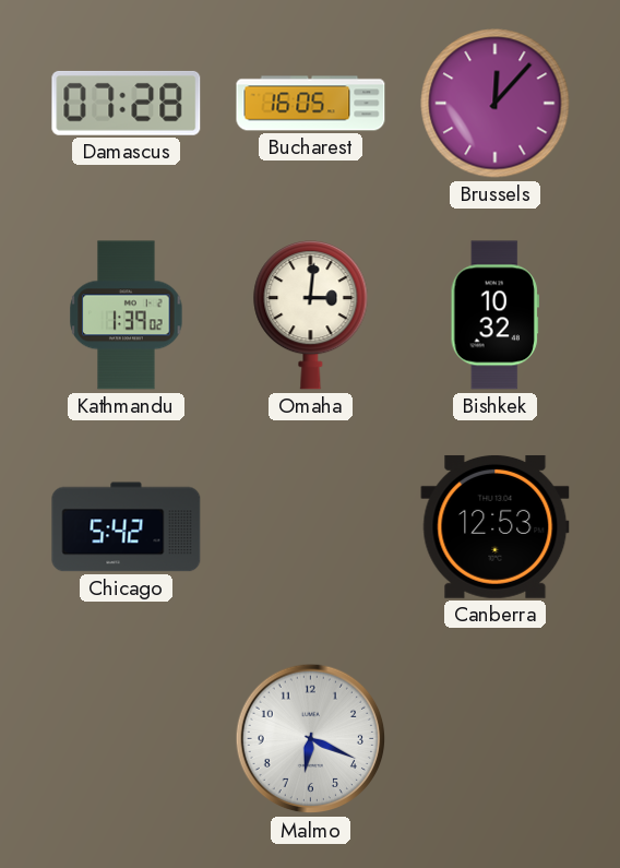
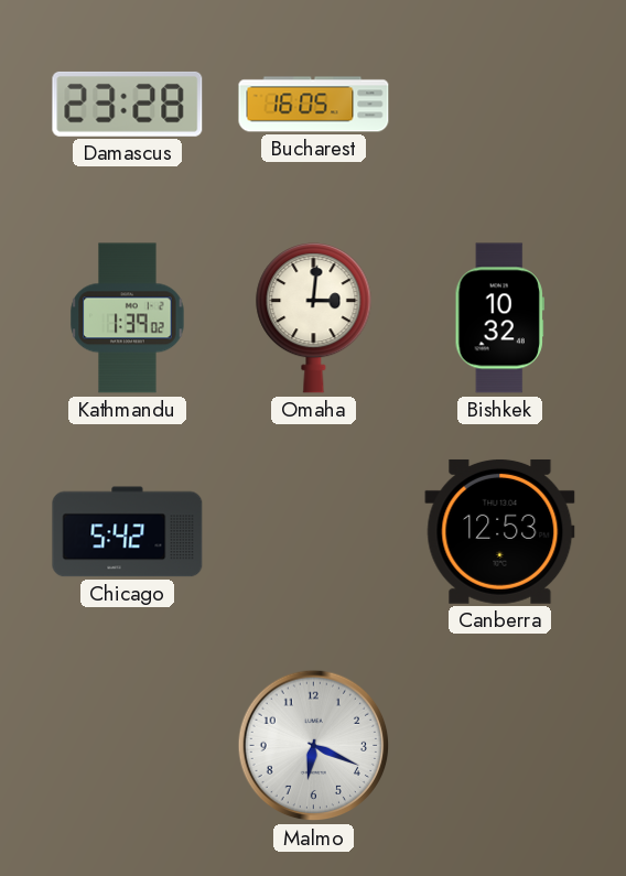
Damascus: 07:28 -> 23:28 (128, 104)
Brussels: 12:07 -> none (496, 104)
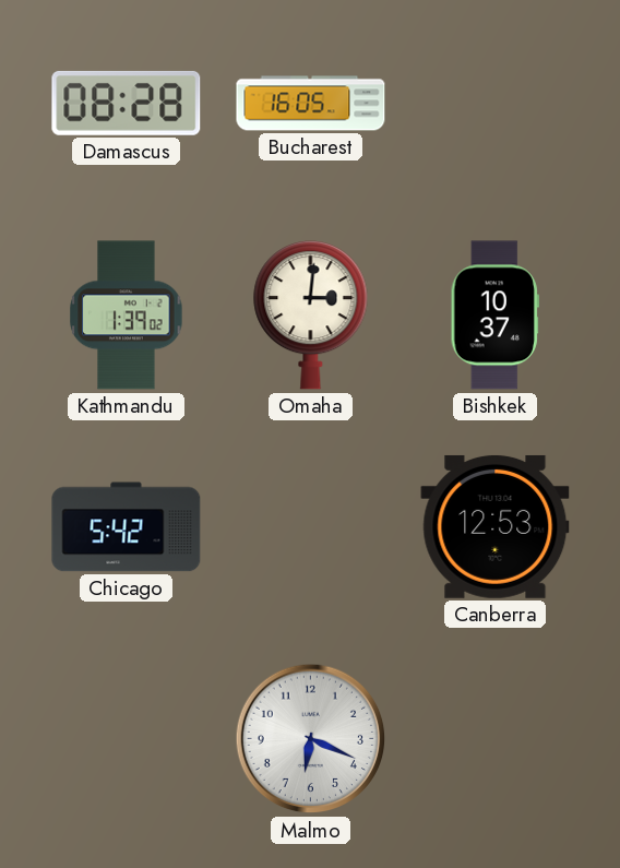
Damascus: 23:28 -> 08:28 (127, 103)
Bishkek: 10:32 -> 10:37 (494, 316)
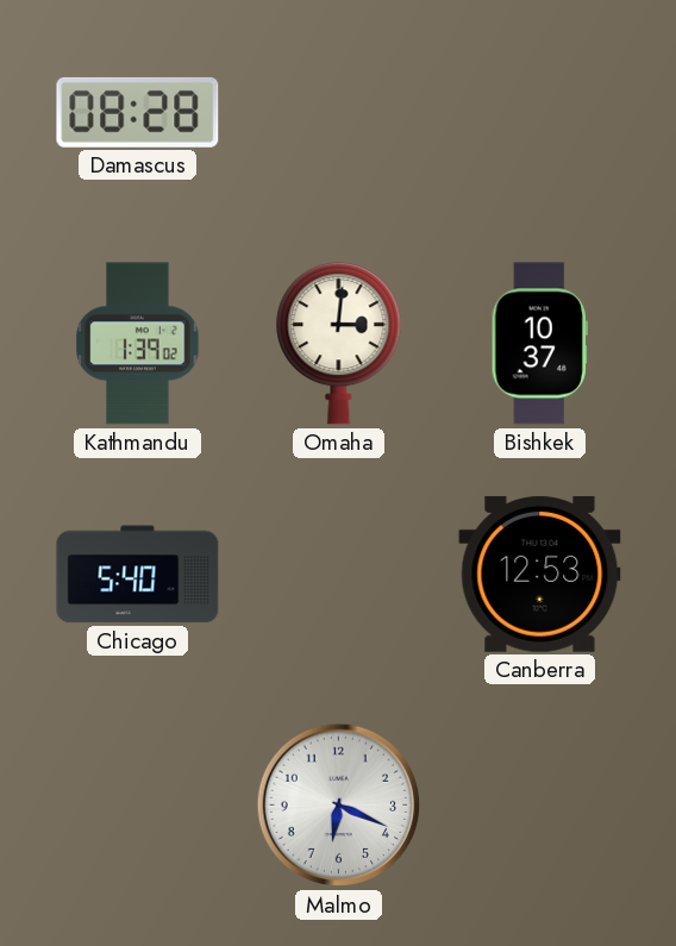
Bucharest: 16:05 -> none (311, 104)
Chicago: 5:42 -> 5:40 (138, 575)
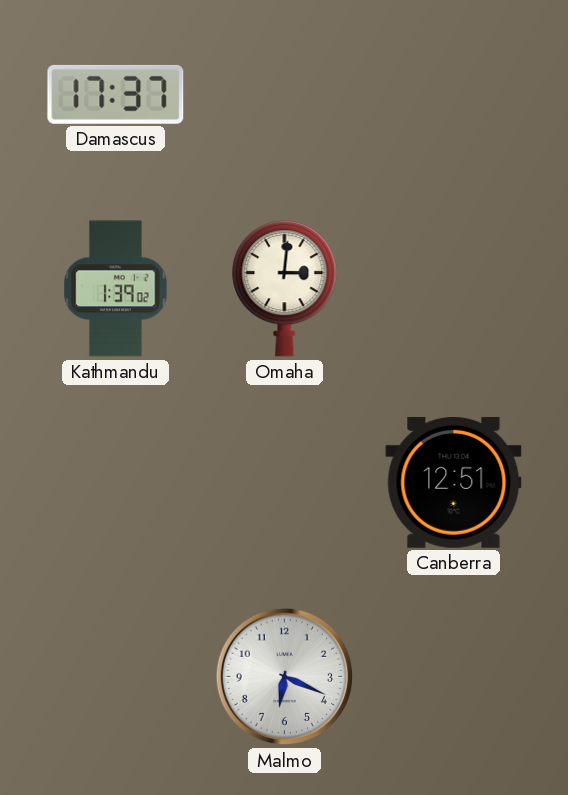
Damascus: 08:28 -> 17:37 (116, 94)
Bishkek: 10:37 -> none (539, 344)
Chicago: 5:40 -> none (138, 575)
Canberra: 12:53 -> 12:51 (454, 482)
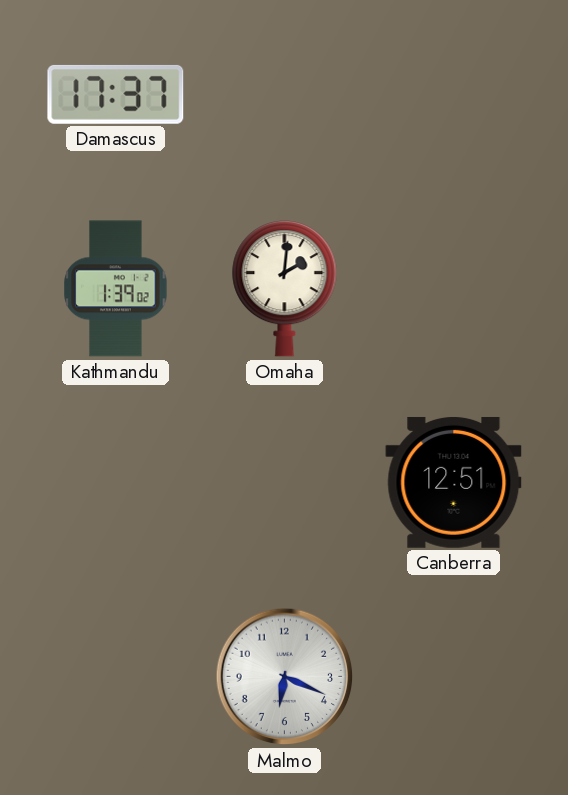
Omaha: 3:01 -> 2:01 (285, 288)
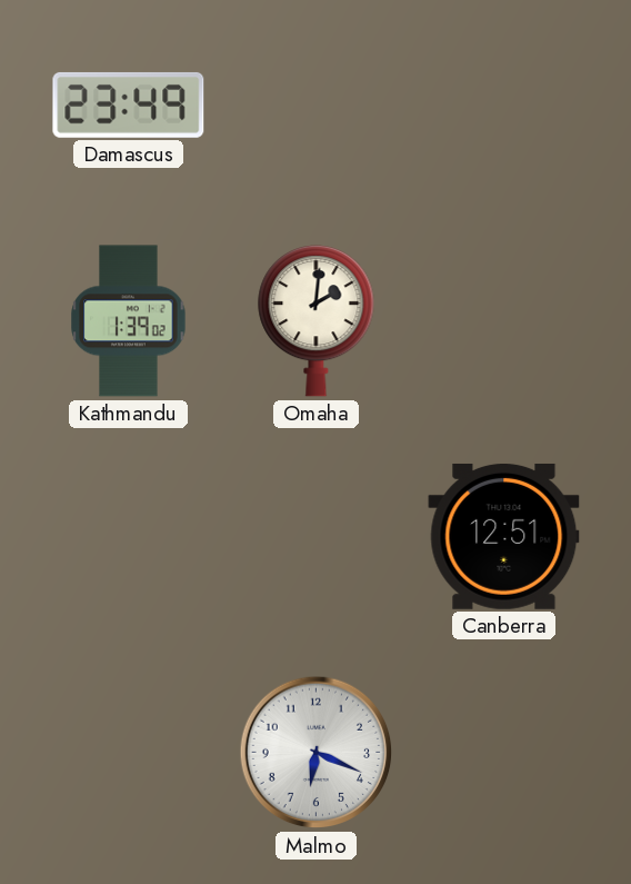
Damascus: 17:37 -> 23:49 (129, 105)
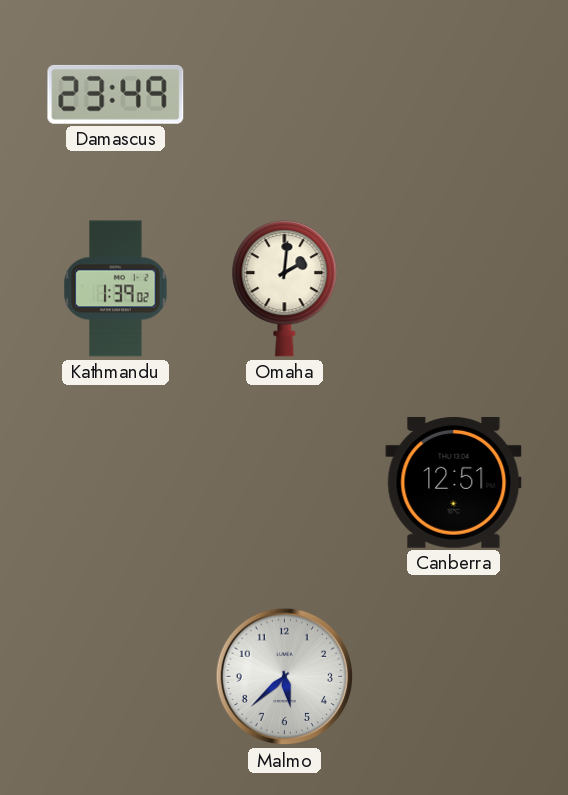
Malmo: 6:19 -> 5:38 (285, 677)
